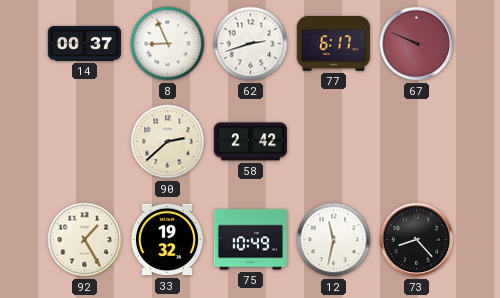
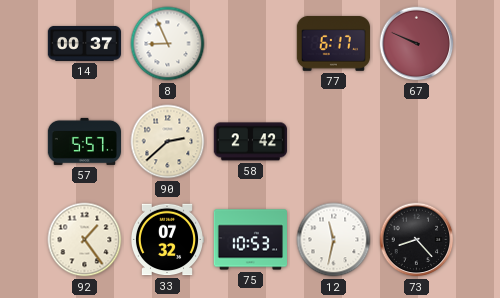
62: 2:42 -> none (251, 44)
57: none -> 5:57 (84, 141)
92: 1:25 -> 1:24 (85, 240)
33: 19:32 -> 07:32 (166, 240)
75: 10:49 -> 10:53 (250, 240)
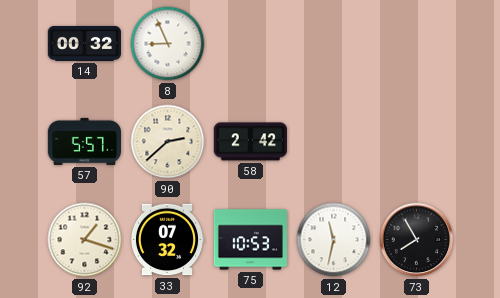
14: 00:37 -> 00:32 (84, 43)
77: 6:17 -> none (333, 43)
67: 9:49 -> none (417, 44)
92: 1:24 -> 1:18 (85, 240)
73: 8:23 -> 7:55 (417, 240)
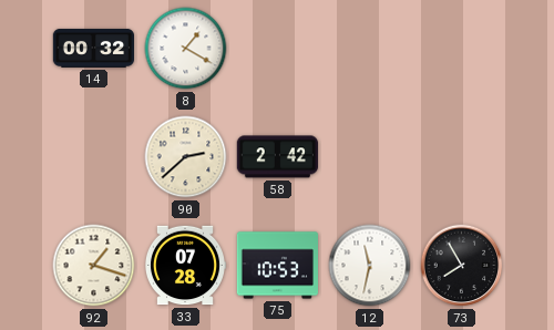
8: 8:56 -> 1:20 (186, 49)
57: 5:57 -> none (84, 141)
33: 07:32 -> 07:28 (184, 266)
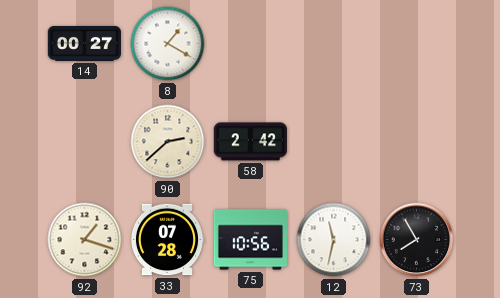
14: 00:32 -> 00:27 (84, 43)
75: 10:53 -> 10:56 (250, 240)
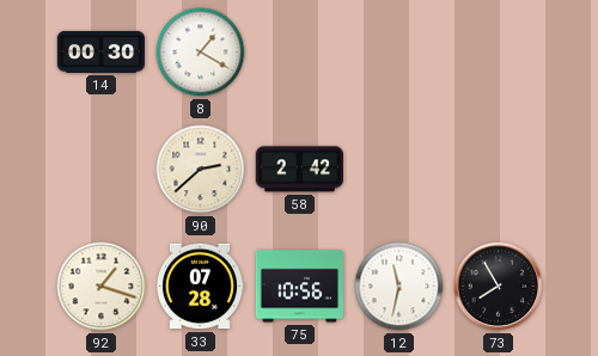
14: 00:27 -> 00:30 (100, 51)
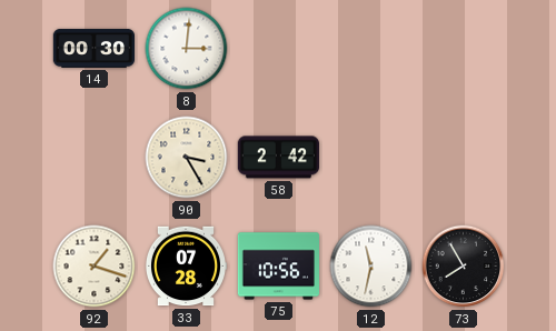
8: 1:20 -> 3:01 (187, 49)
90: 2:38 -> 3:25 (187, 158)
